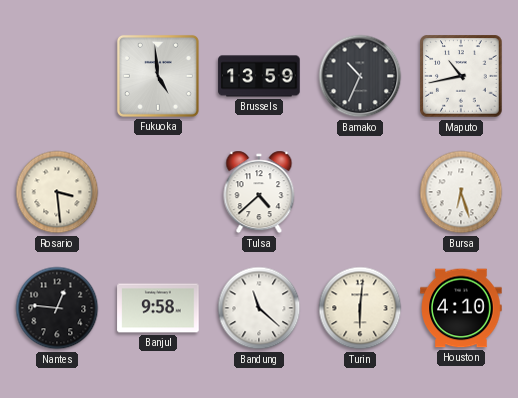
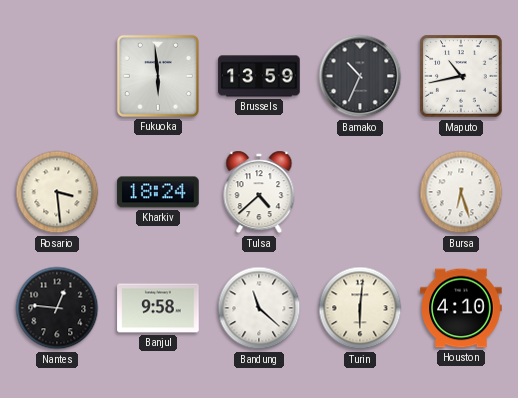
Fukuoka: 4:59 -> 5:59 (158, 76)
Kharkiv: none -> 18:24 (158, 192)
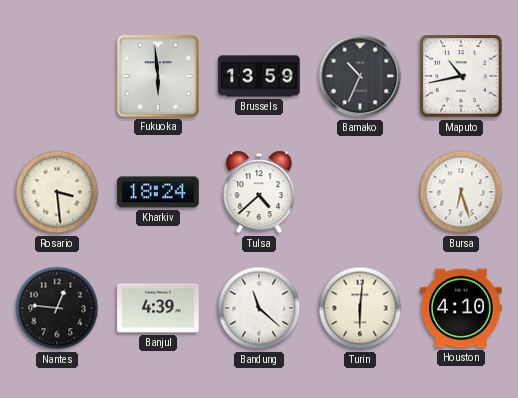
Banjul: 9:58 -> 4:39 (158, 308)
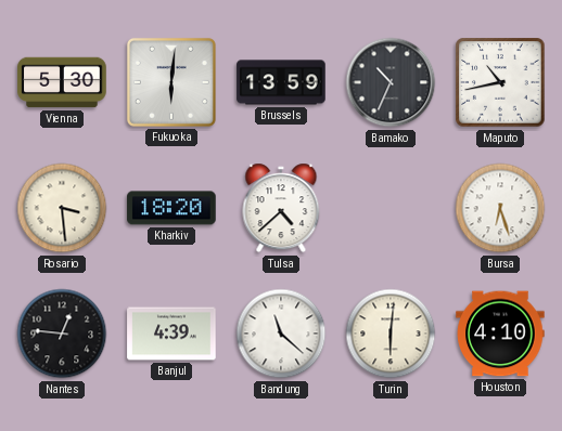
Vienna: none -> 5:30 (62, 82)
Fukuoka: 5:59 -> 6:01 (171, 82)
Kharkiv: 18:24 -> 18:20 (171, 208)
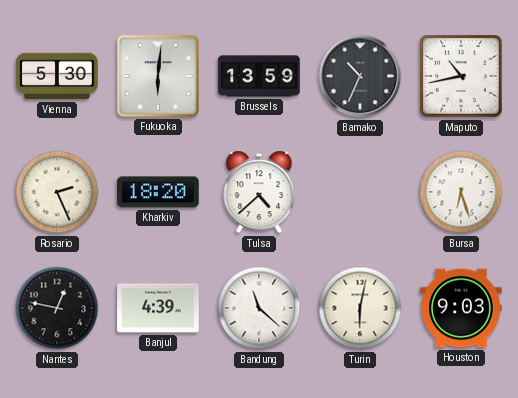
Rosario: 3:29 -> 2:26 (57, 192)
Nantes: 12:46 -> 12:47 (57, 308)
Turin: 6:01 -> 6:02 (360, 308)
Houston: 4:10 -> 9:03 (461, 308)
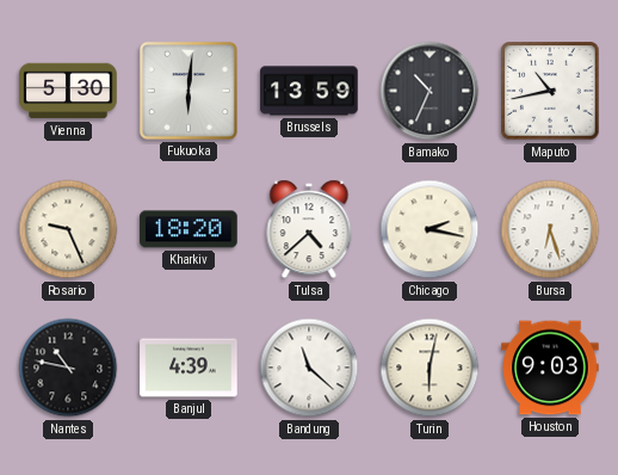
Rosario: 2:26 -> 9:26 (68, 229)
Chicago: none -> 2:17 (429, 229)
Nantes: 12:47 -> 10:47 (68, 368)
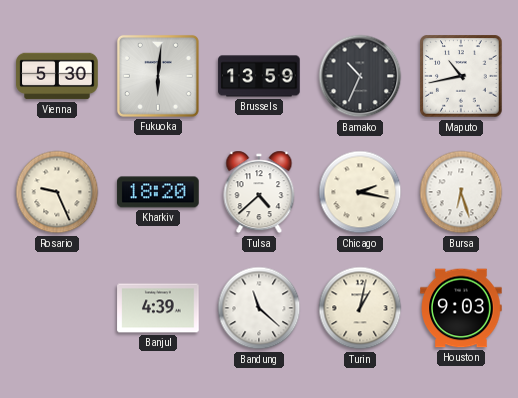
Nantes: 10:47 -> none (68, 368)
Turin: 6:02 -> 1:02 (360, 308)
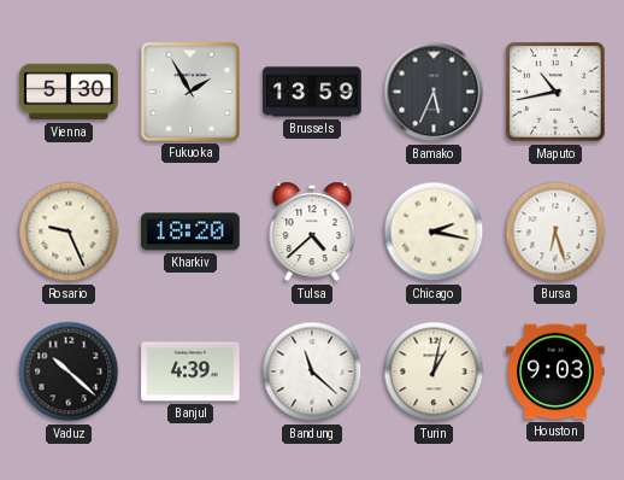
Fukuoka: 6:01 -> 1:55 (190, 92)
Bamako: 10:34 -> 5:34 (434, 92)
Vaduz: none -> 10:22 (69, 371)
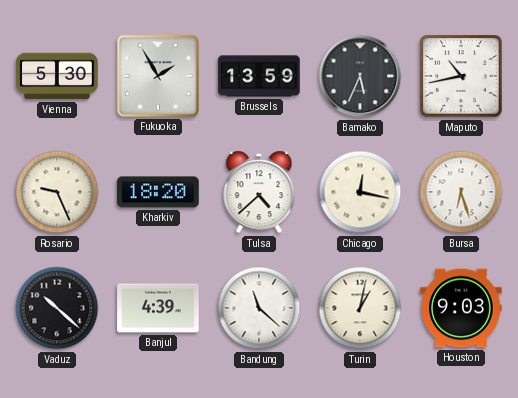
Chicago: 2:17 -> 12:17 (360, 192)
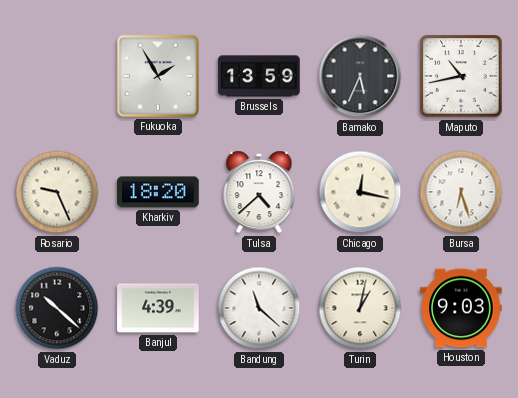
Vienna: 5:30 -> none (57, 76)
